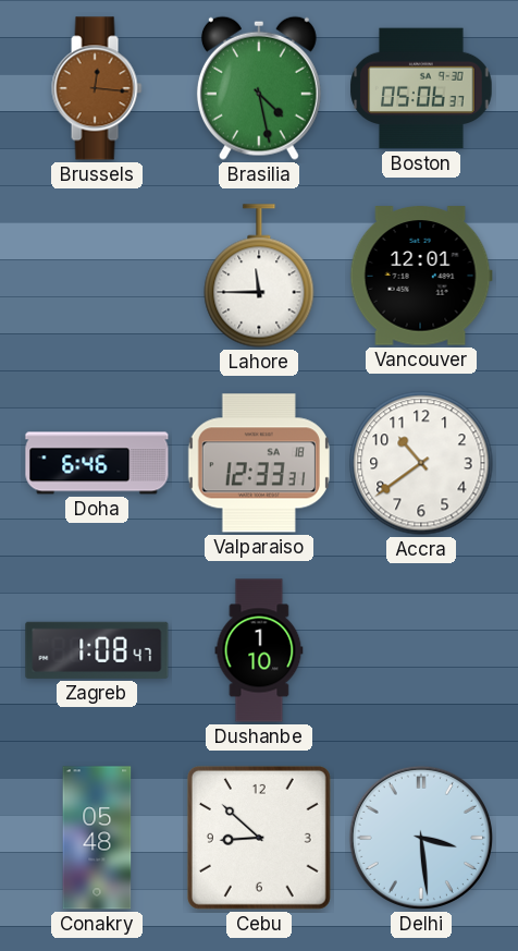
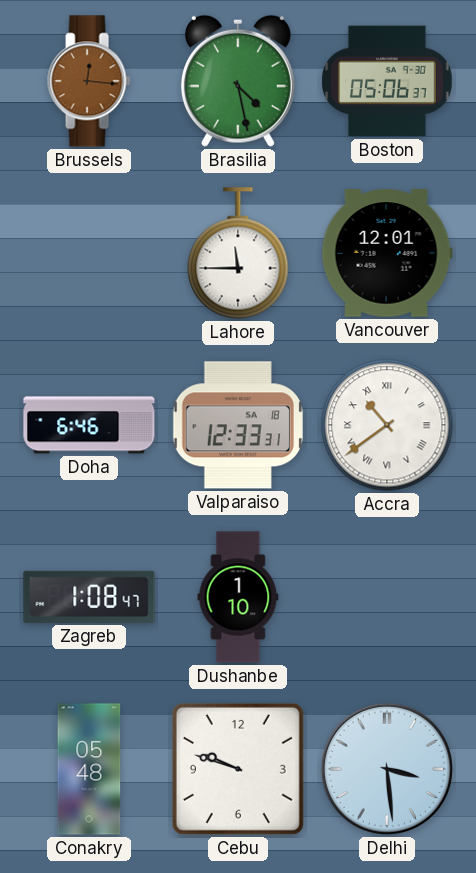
Accra numerals: Arabic -> Roman (387, 425)
Cebu: 8:52 -> 9:48 (238, 769)
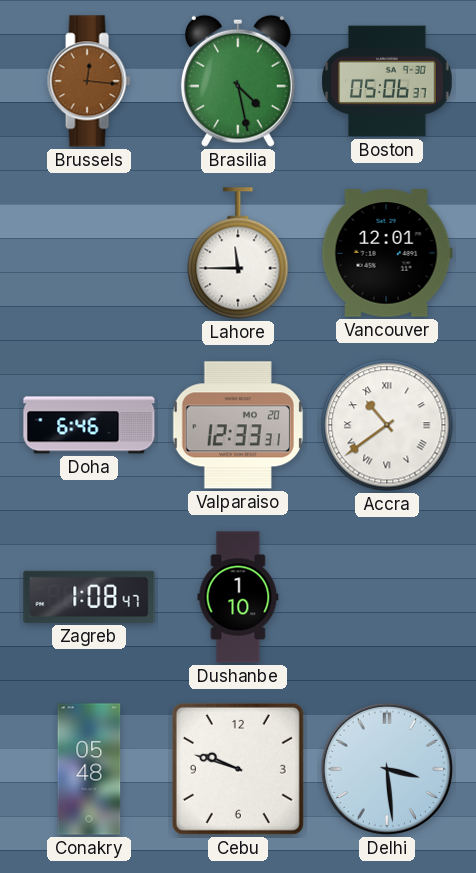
Valparaiso date: SA 18 -> MO 20 (238, 425)
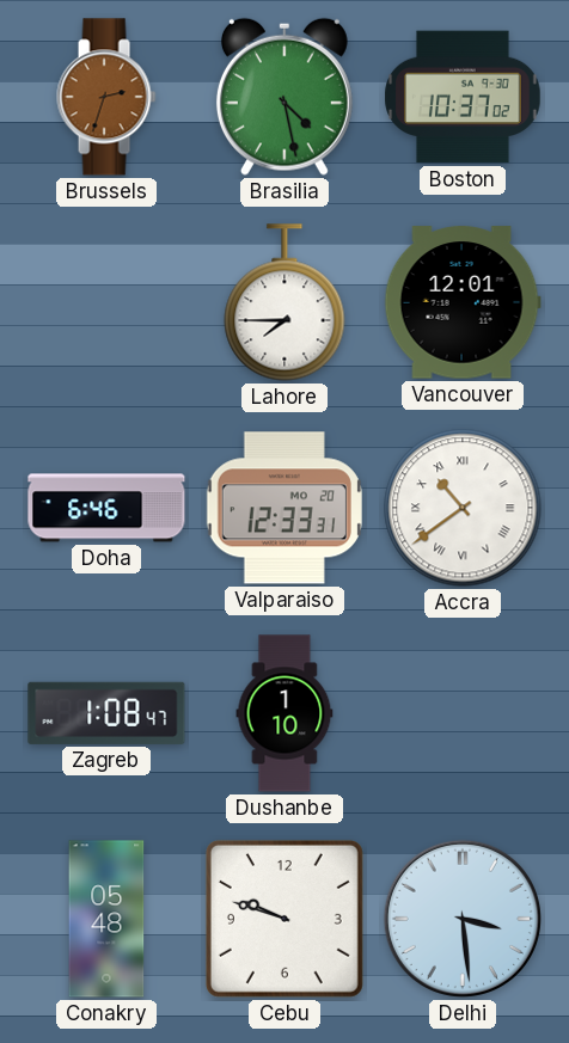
Brussels: 12:16 -> 2:33 (106, 97)
Boston: 05:06 -> 10:37 (463, 97)
Lahore: 11:45 -> 7:45 (284, 302)
